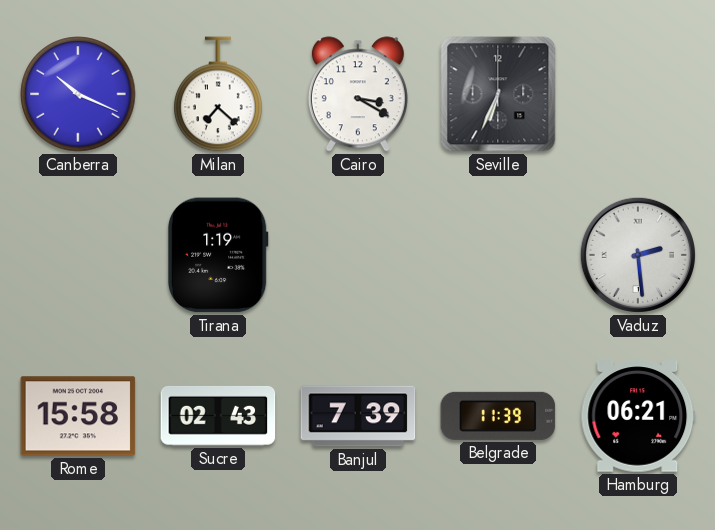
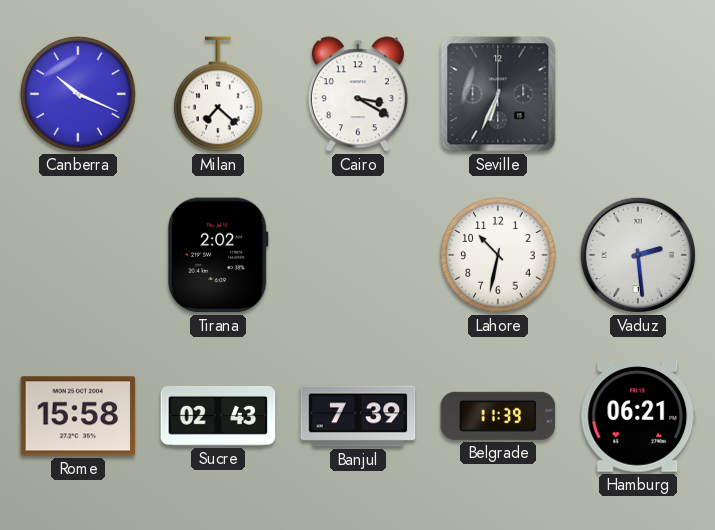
Tirana: 1:19 -> 2:02 (218, 255)
Lahore: none -> 10:32 (498, 255)
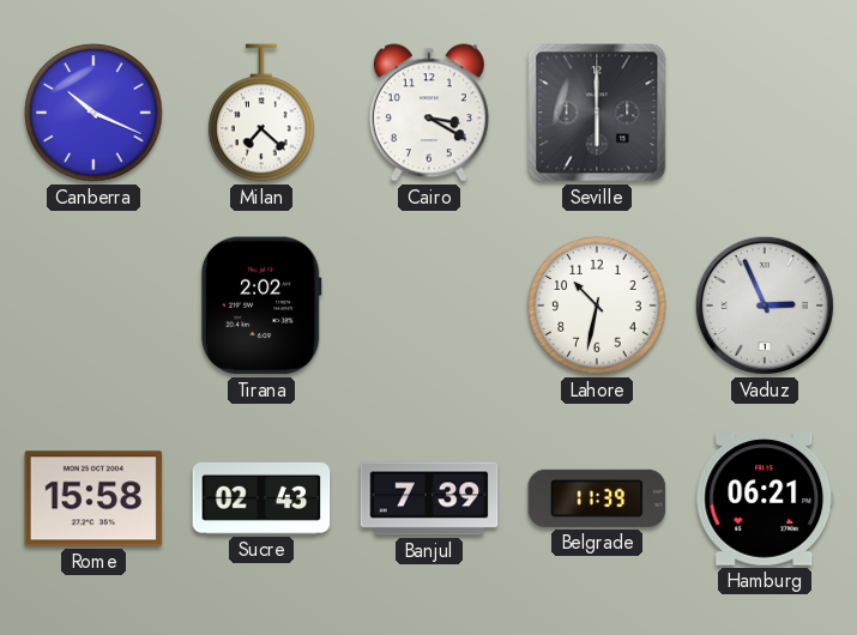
Seville: 6:34 -> 6:00 (597, 113)
Vaduz: 2:29 -> 2:56 (765, 306)
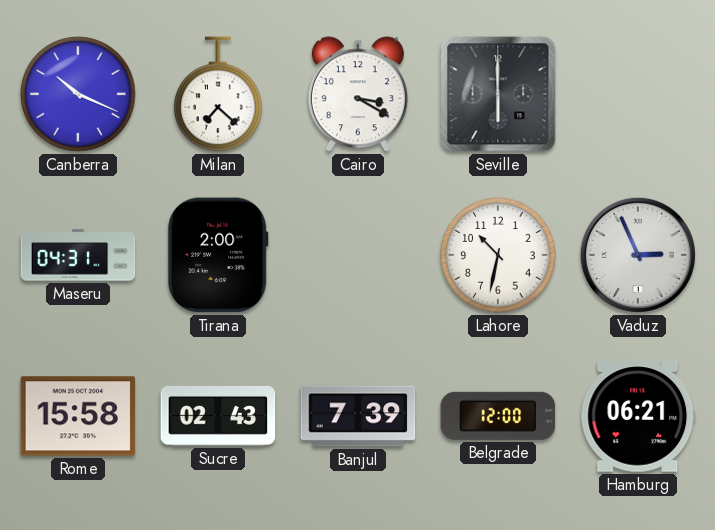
Maseru: none -> 04:31 (78, 255)
Tirana: 2:02 -> 2:00 (218, 255)
Belgrade: 11:39 -> 12:00 (498, 416)
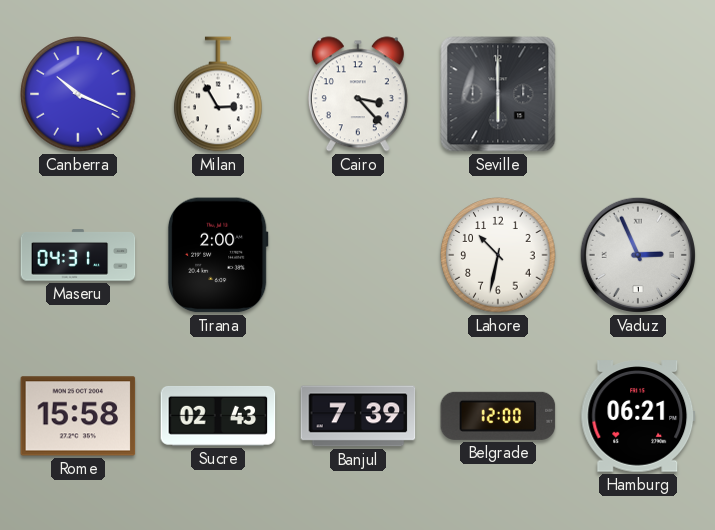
Milan: 7:22 -> 2:55 (218, 94)
Cairo: 3:20 -> 3:23 (358, 94)
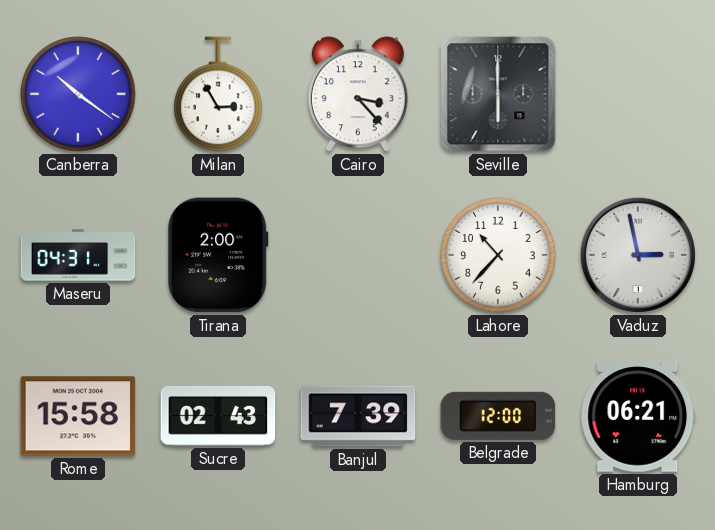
Canberra: 10:19 -> 10:21 (78, 94)
Lahore: 10:32 -> 10:37 (498, 255)
Vaduz: 2:56 -> 2:58 (638, 255)
